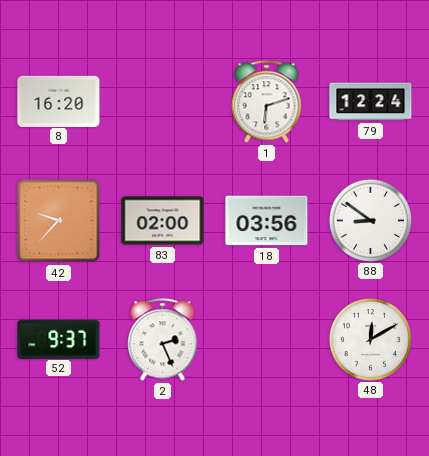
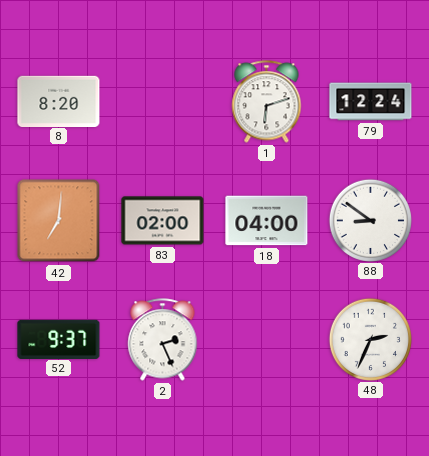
8: 16:20 -> 8:20 (59, 101)
42: 9:37 -> 7:01 (59, 221)
18: 03:56 -> 04:00 (267, 221)
48: 12:10 -> 2:34 (370, 339)
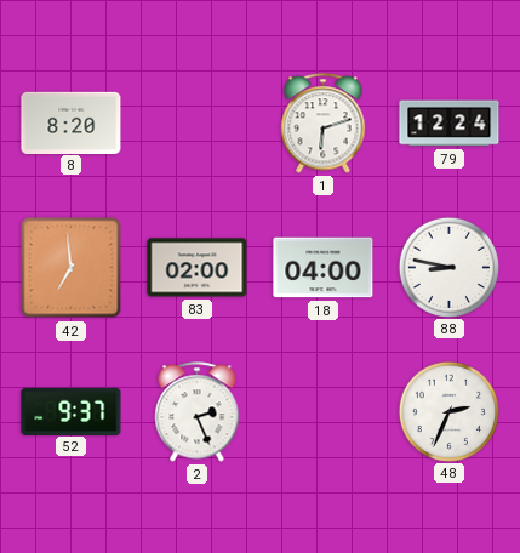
42: 7:01 -> 6:59 (72, 268)
88: 8:51 -> 8:47 (448, 267)
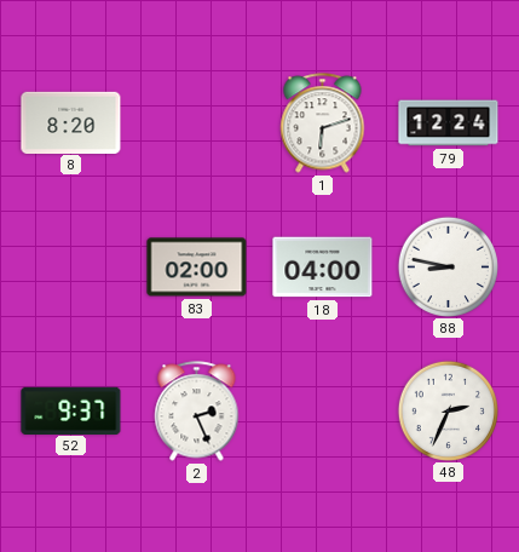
42: 6:59 -> none (72, 268)
